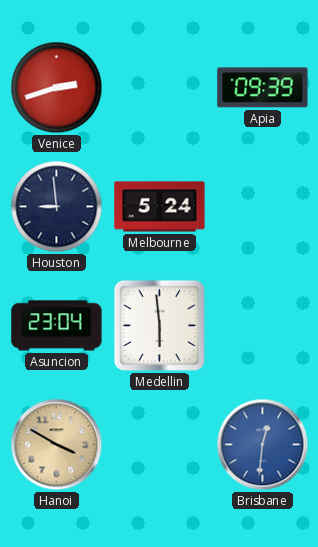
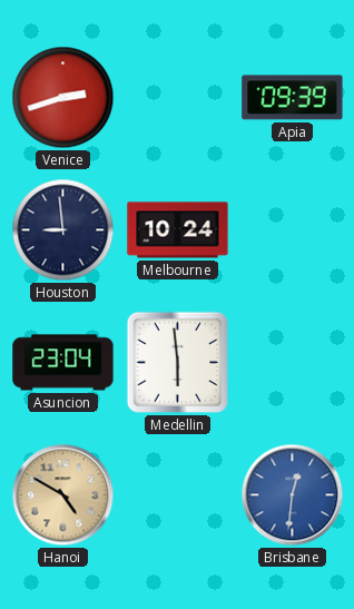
Melbourne: 5:24 -> 10:24 (178, 230)
Hanoi: 3:50 -> 4:50 (63, 495)
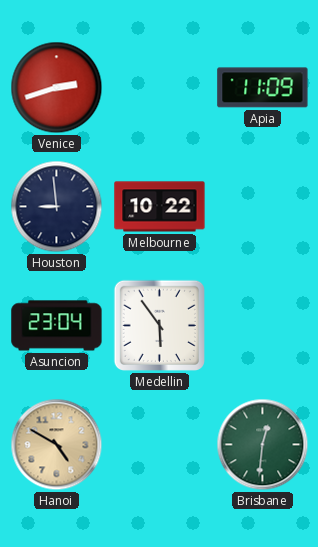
Apia: 09:39 -> 11:09 (263, 88)
Melbourne: 10:24 -> 10:22 (160, 207)
Medellin: 5:59 -> 5:54 (159, 325)
Brisbane dial: blue -> green (263, 445)
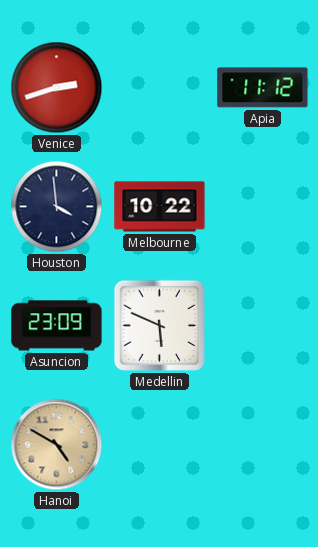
Apia: 11:09 -> 11:12 (263, 88)
Houston: 8:59 -> 3:59 (57, 207)
Asuncion: 23:04 -> 23:09 (57, 326)
Medellin: 5:54 -> 5:49 (159, 325)
Brisbane: 12:31 -> none (263, 445)
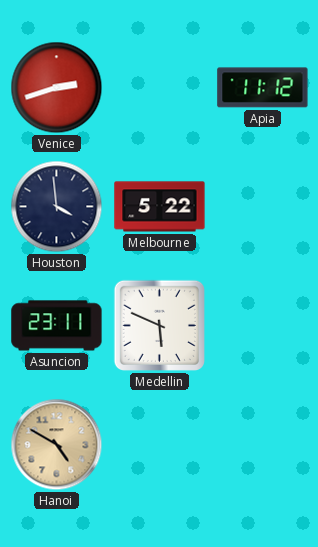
Melbourne: 10:22 -> 5:22 (160, 207)
Asuncion: 23:09 -> 23:11 (57, 326)
